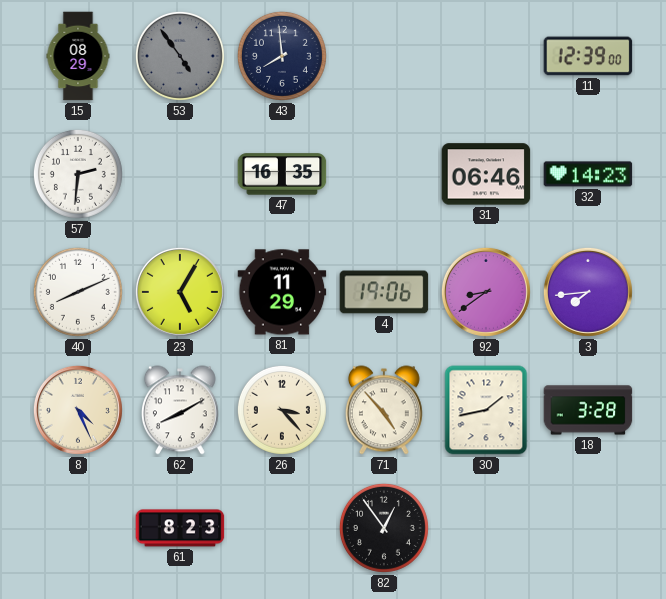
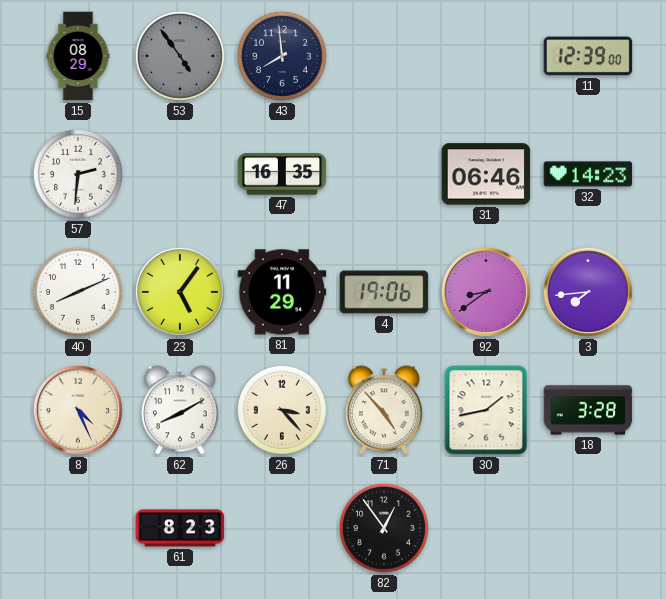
23: 5:05 -> 5:06 (180, 292)
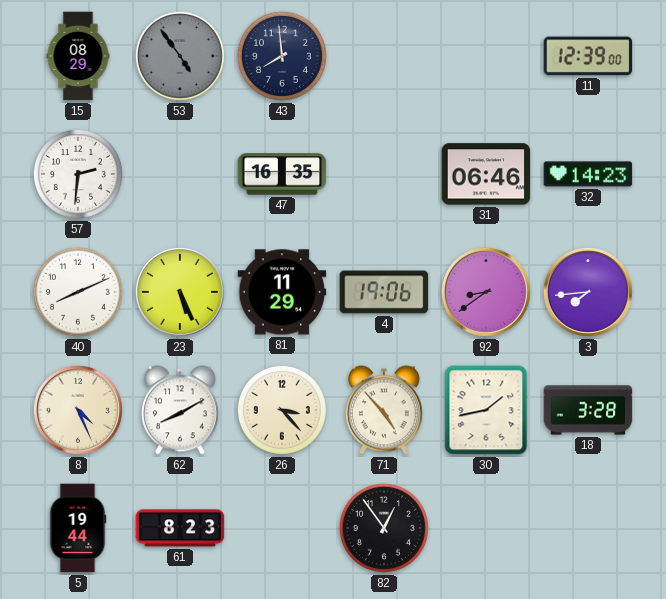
23: 5:06 -> 5:26 (180, 292)
5: none -> 19:44 (78, 528)
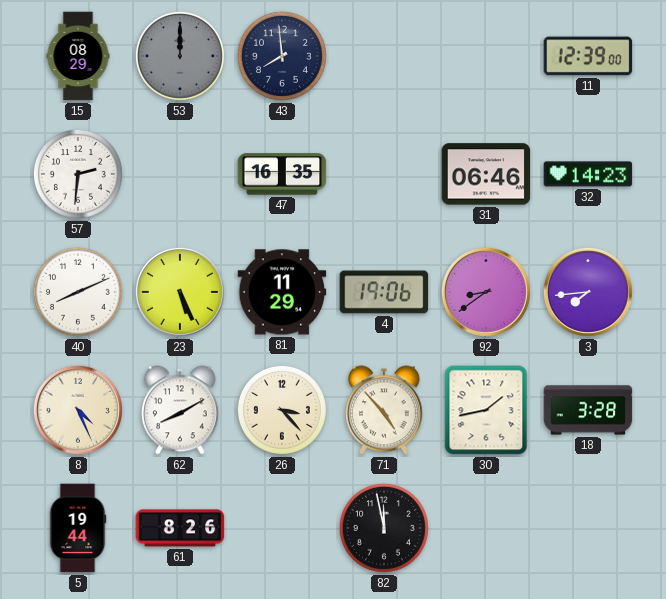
53: 4:54 -> 12:00 (180, 56)
61: 8:23 -> 8:26 (180, 528)
82: 12:54 -> 11:58 (384, 528)
